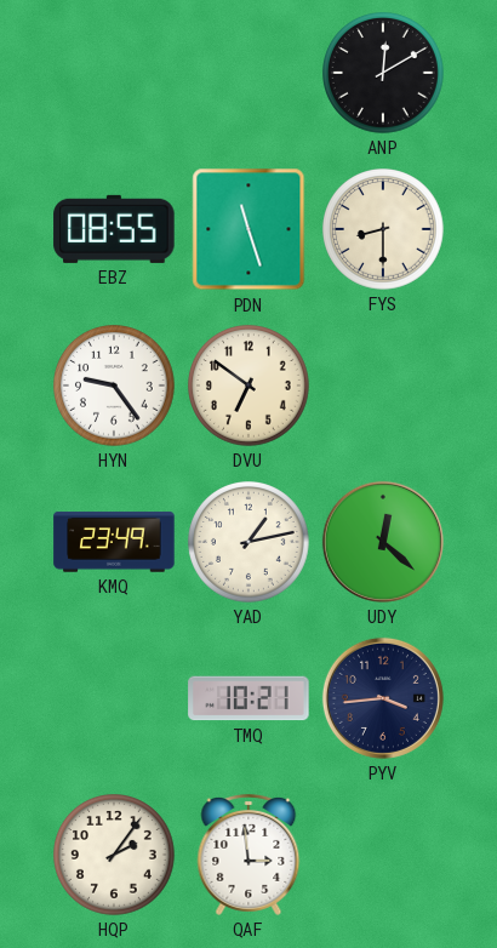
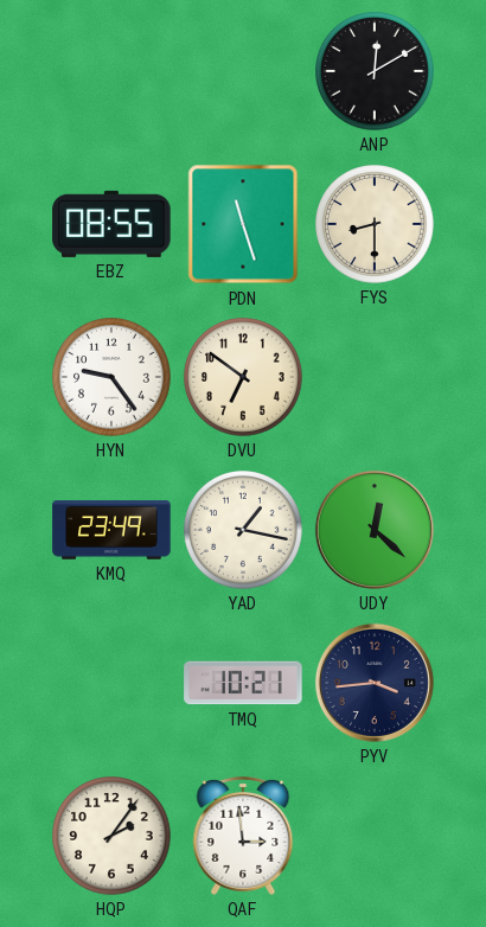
YAD: 1:13 -> 1:17 (244, 531)
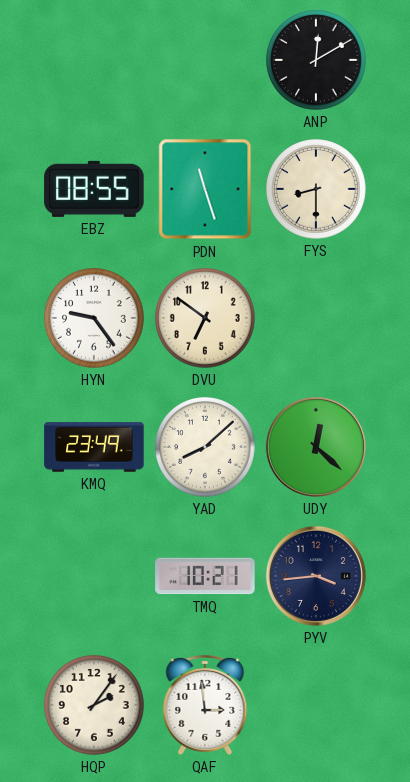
YAD: 1:17 -> 8:08 (206, 448)
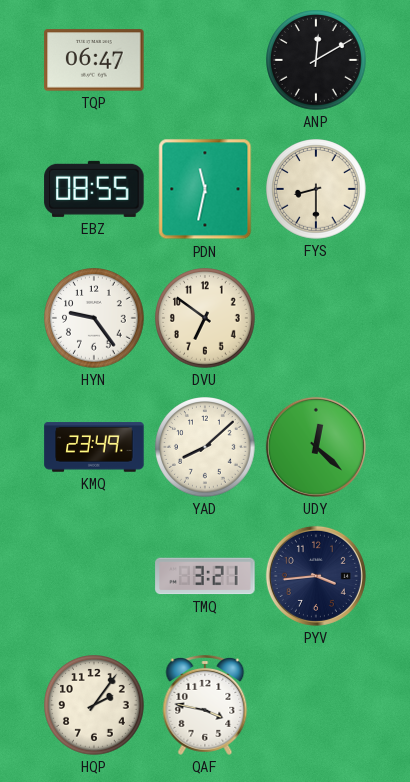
TQP: none -> 06:47 (94, 60)
PDN: 11:27 -> 11:32 (205, 189)
TMQ: 10:21 -> 3:21 (205, 576)
QAF: 2:59 -> 3:47 (205, 705)
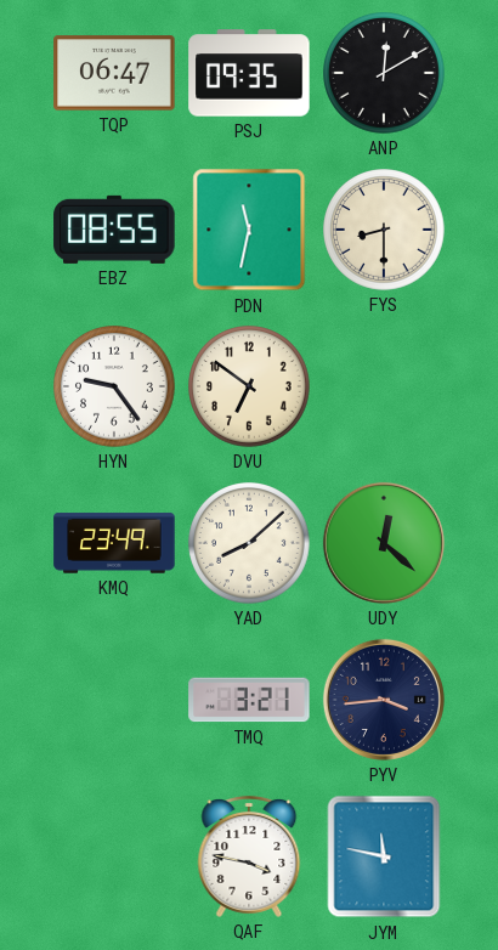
PSJ: none -> 09:35 (249, 73)
HQP: 2:06 -> none (95, 706)
JYM: none -> 11:47 (384, 856)
